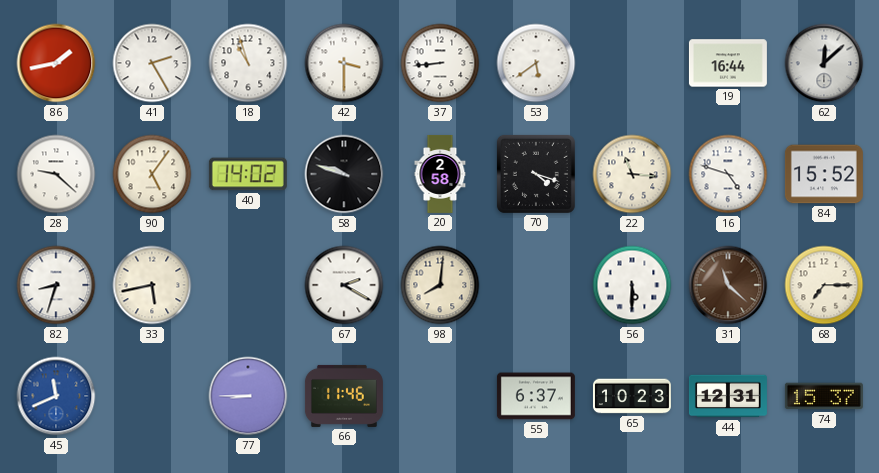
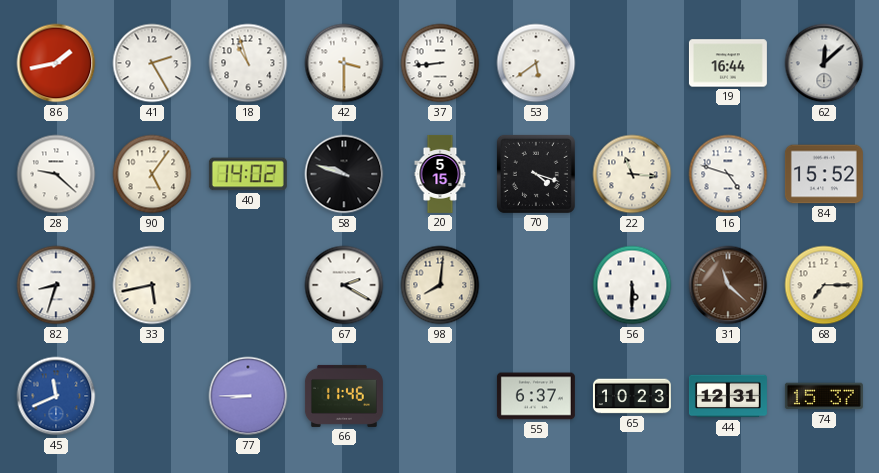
20: 2:58 -> 5:15 (440, 174)
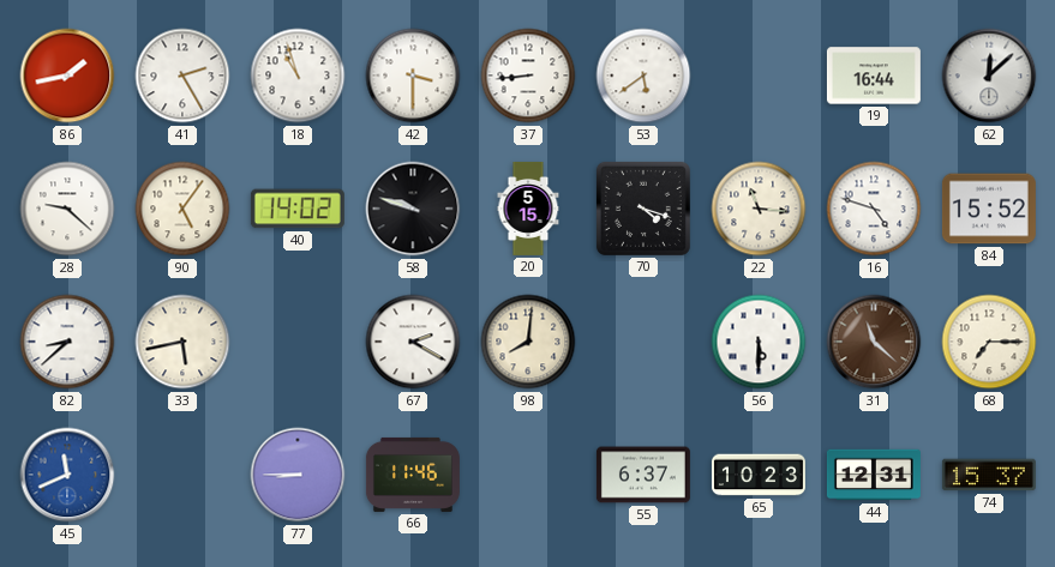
82: 8:33 -> 8:38 (67, 342)
